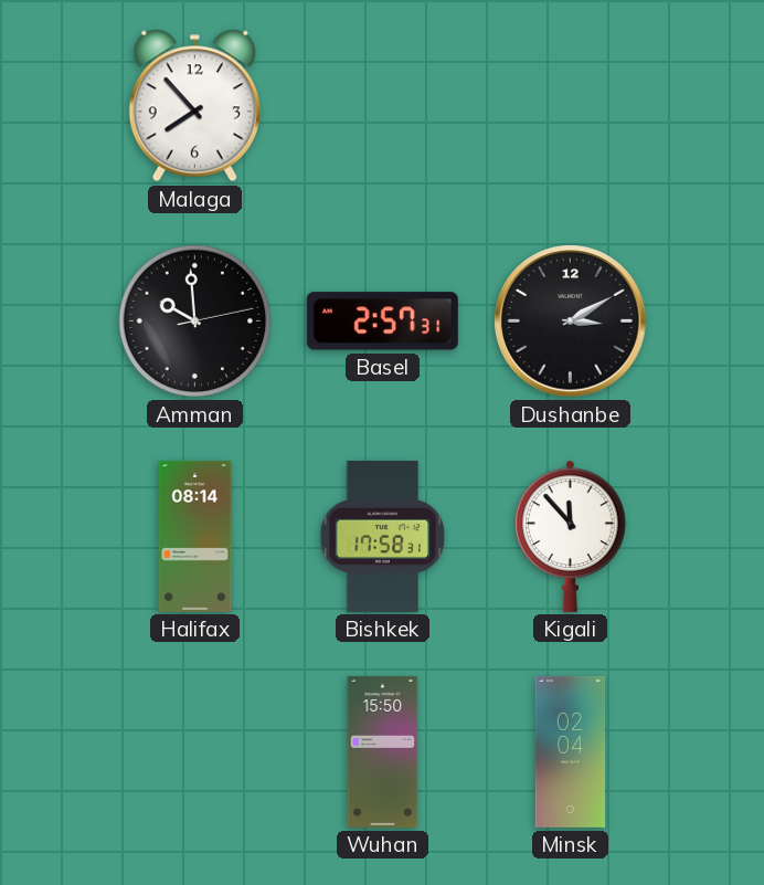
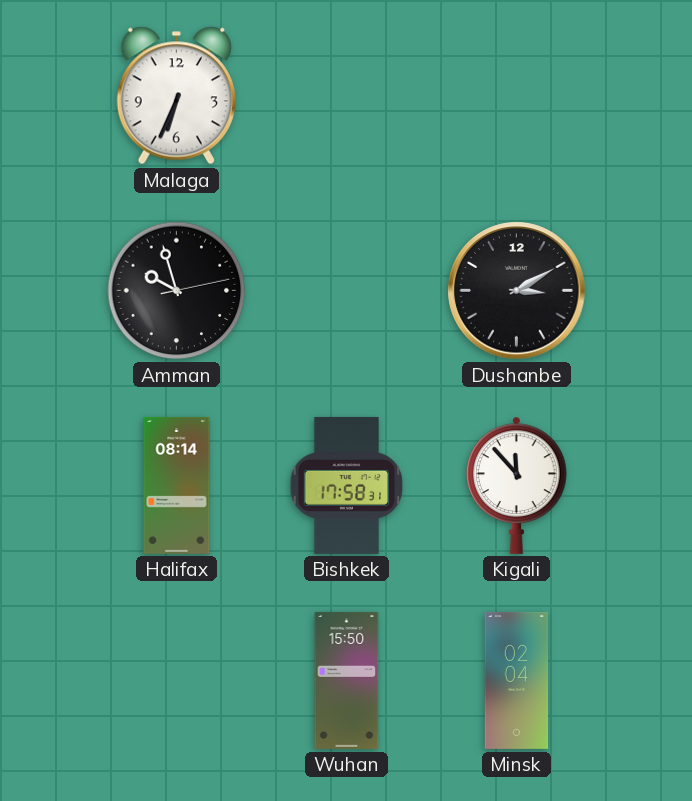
Malaga: 7:53 -> 6:34 (176, 96)
Amman: 9:59 -> 9:57 (177, 291)
Basel: 2:57 -> none (382, 322)
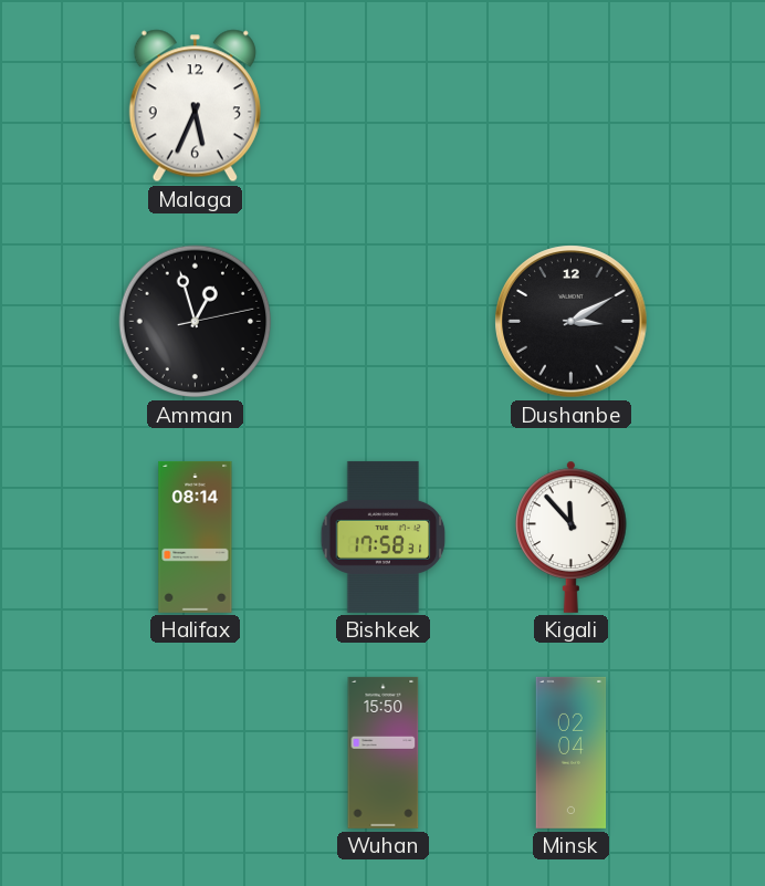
Malaga: 6:34 -> 5:34 (195, 106)
Amman: 9:57 -> 12:57 (196, 322)
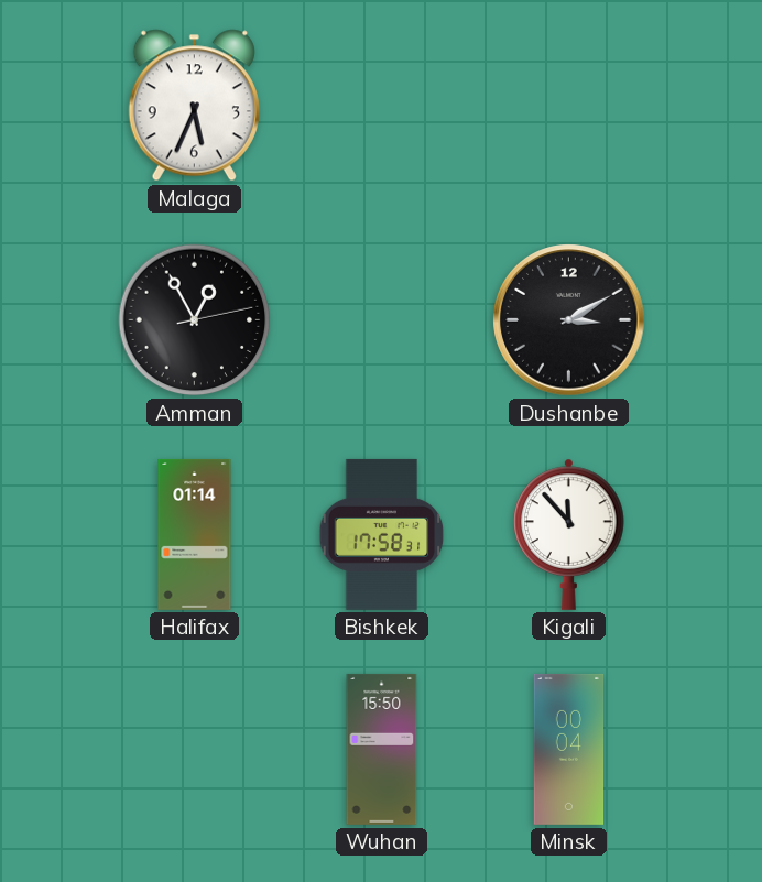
Amman: 12:57 -> 12:55 (195, 320)
Halifax: 08:14 -> 01:14 (195, 534)
Minsk: 02:04 -> 00:04 (569, 749)
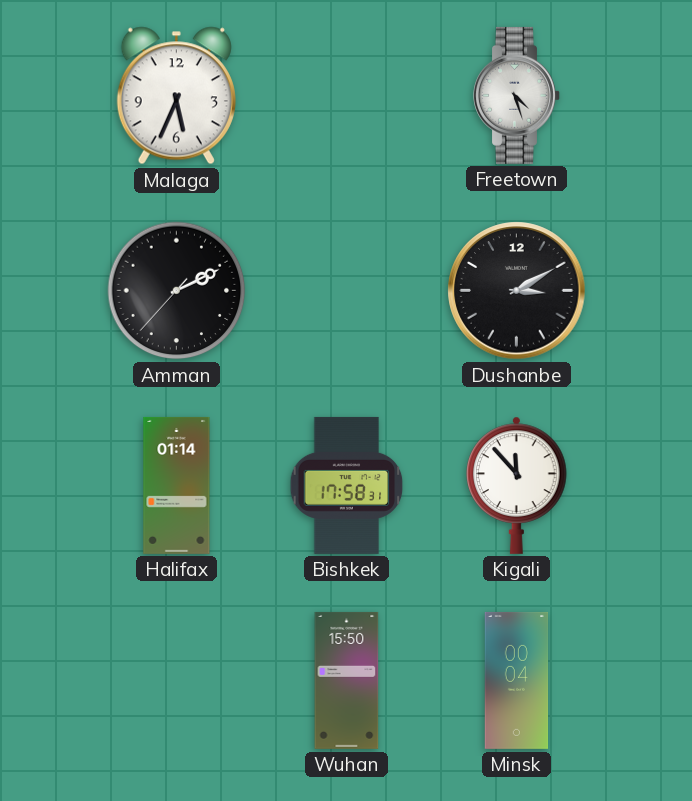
Freetown: none -> 4:27 (517, 95)
Amman: 12:55 -> 2:10 (177, 291)
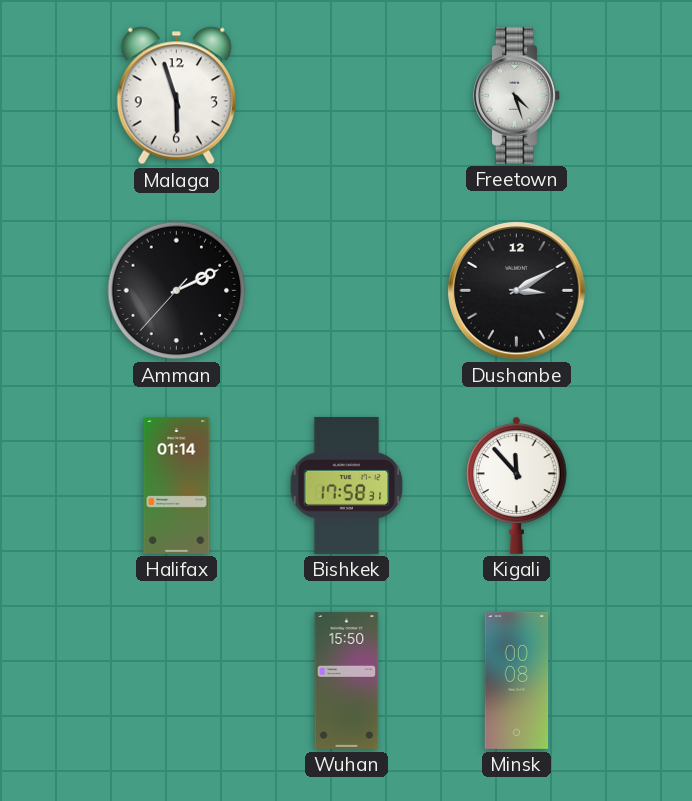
Malaga: 5:34 -> 5:57 (176, 96)
Minsk: 00:04 -> 00:08 (517, 680)
